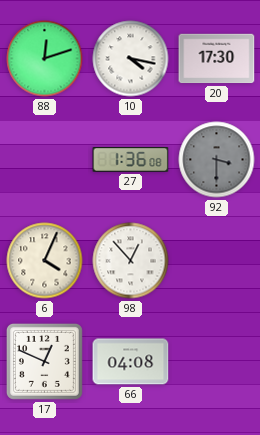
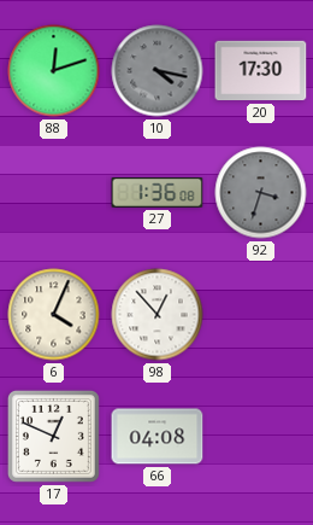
10 dial: white -> grey (158, 71)
92: 3:30 -> 3:33 (261, 193)
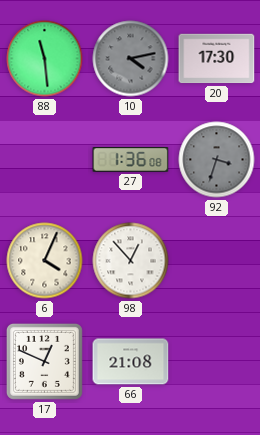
88: 12:12 -> 11:29 (45, 59)
10: 4:17 -> 4:13 (131, 59)
66: 04:08 -> 21:08 (131, 362)
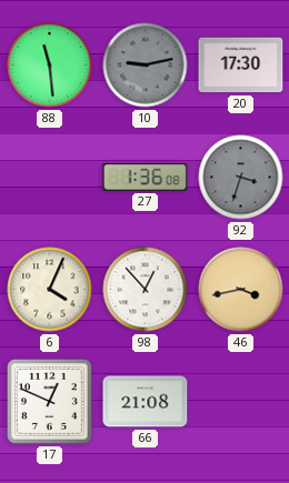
10: 4:13 -> 9:13 (146, 66)
46: none -> 3:43 (241, 290)
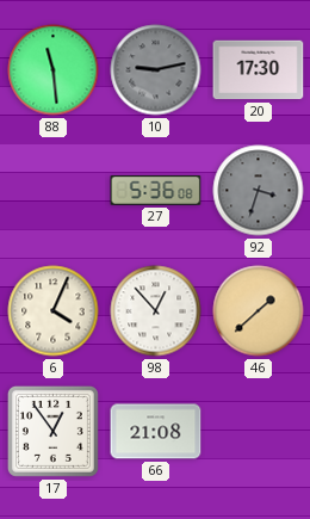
27: 1:36 -> 5:36 (156, 191)
46: 3:43 -> 1:38 (259, 311)
17: 12:49 -> 12:54 (52, 431)
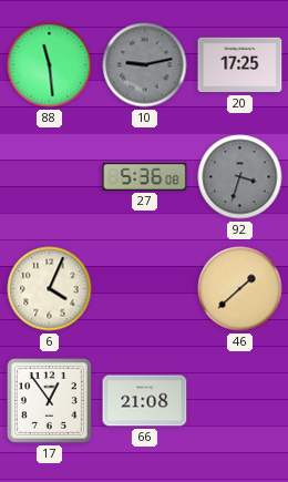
20: 17:30 -> 17:25 (240, 65)
98: 12:53 -> none (156, 311)
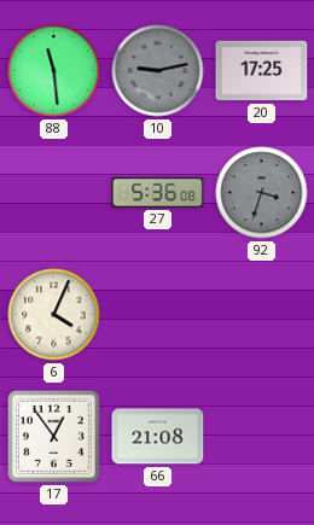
46: 1:38 -> none (240, 289)
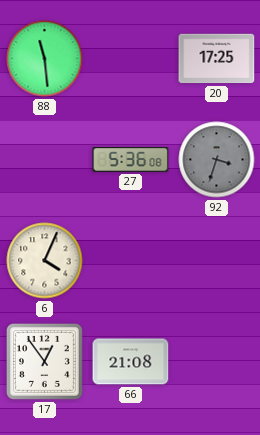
10: 9:13 -> none (158, 71)
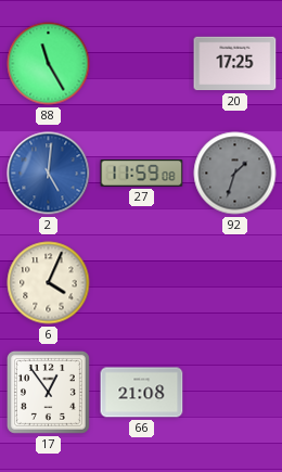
88: 11:29 -> 11:25 (49, 64)
2: none -> 5:01 (49, 174)
27: 5:36 -> 11:59 (142, 174)
92: 3:33 -> 1:33 (235, 174)
